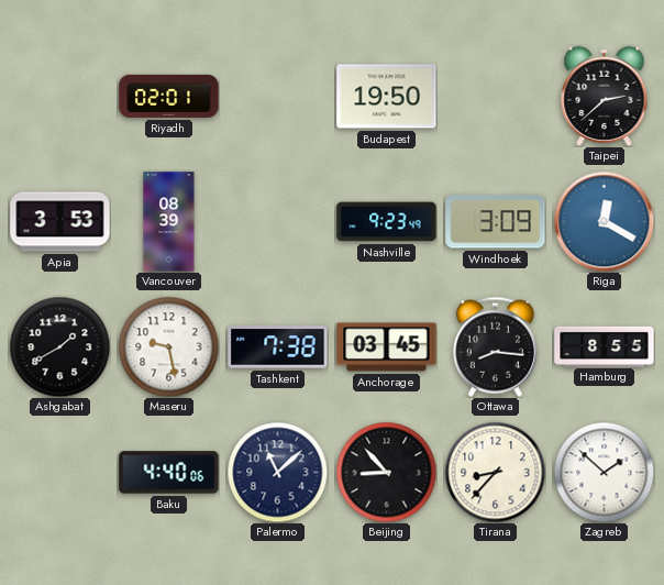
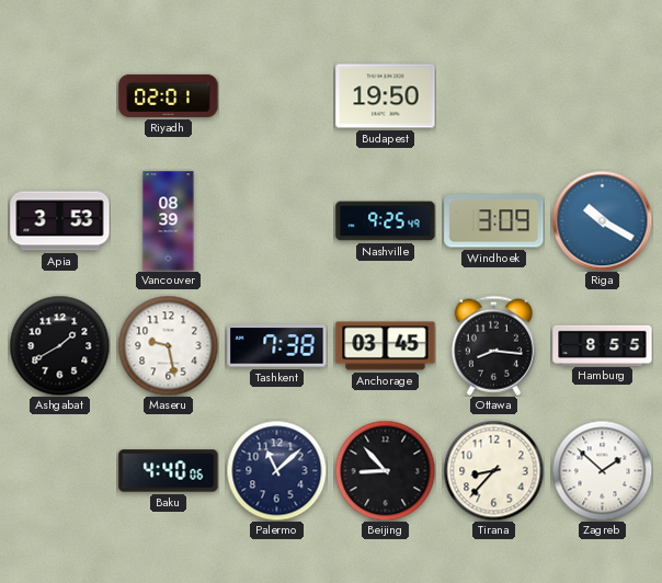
Taipei: 2:38 -> none (605, 96)
Nashville: 9:23 -> 9:25 (386, 221)
Riga: 12:20 -> 10:20 (602, 220)
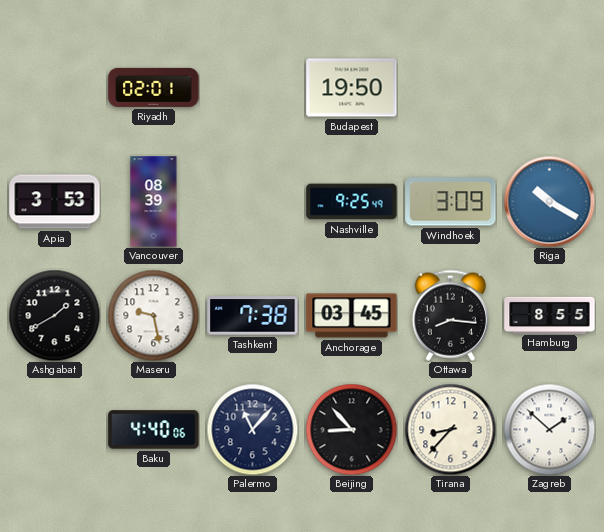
Palermo: 11:08 -> 11:07 (252, 429)
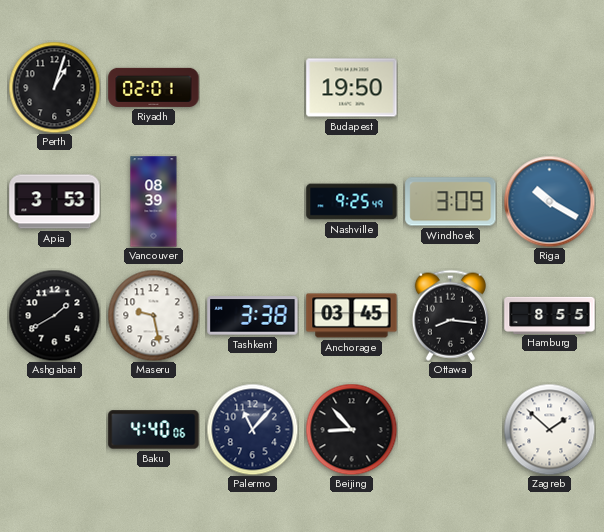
Perth: none -> 1:03 (54, 87)
Tashkent: 7:38 -> 3:38 (253, 316)
Tirana: 8:37 -> none (450, 429)
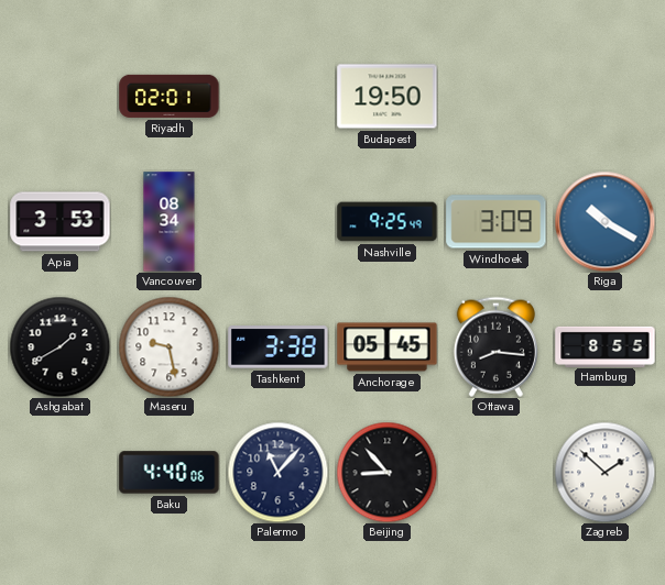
Perth: 1:03 -> none (54, 87)
Vancouver: 08:39 -> 08:34 (170, 222)
Anchorage: 03:45 -> 05:45 (388, 347)
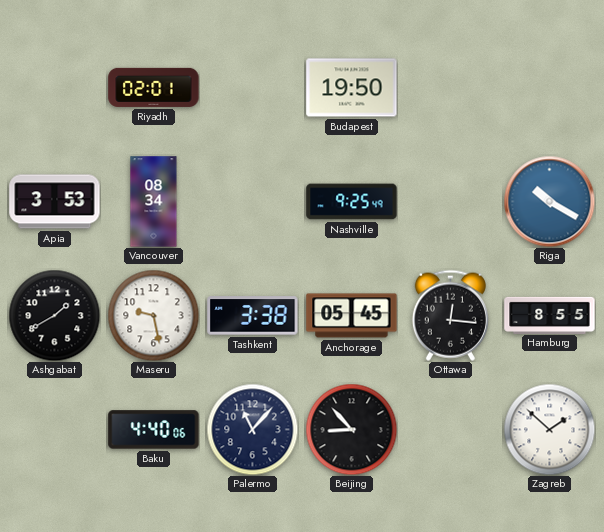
Windhoek: 3:09 -> none (497, 222)
Ottawa: 8:16 -> 12:16 (450, 315)
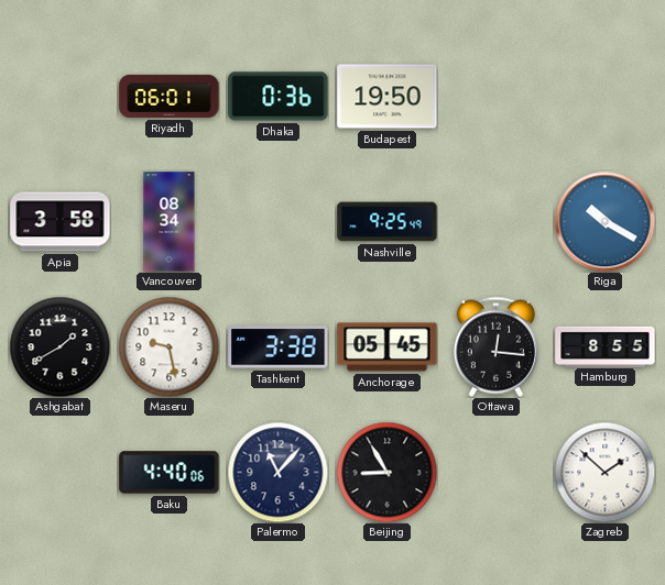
Riyadh: 02:01 -> 06:01 (170, 96)
Dhaka: none -> 0:36 (279, 97)
Apia: 3:53 -> 3:58 (61, 222)
Beijing: 8:53 -> 8:55 (386, 472)
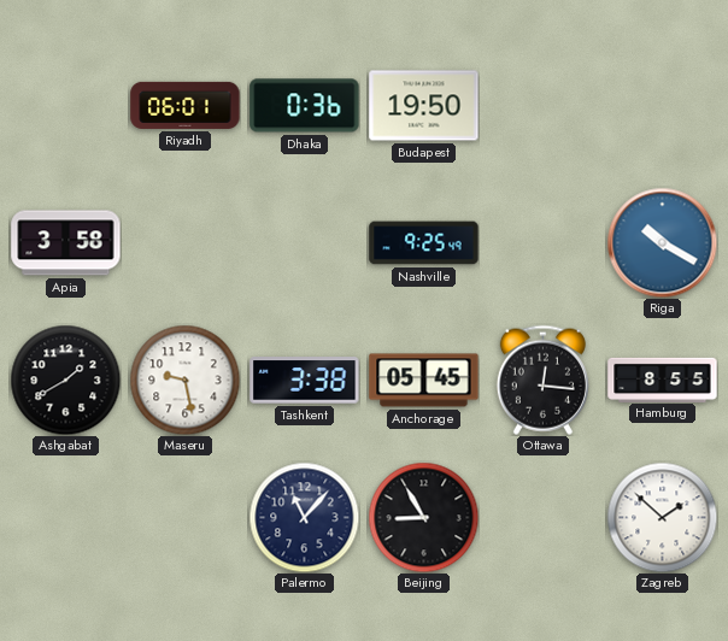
Vancouver: 08:34 -> none (170, 222)
Baku: 4:40 -> none (170, 473)
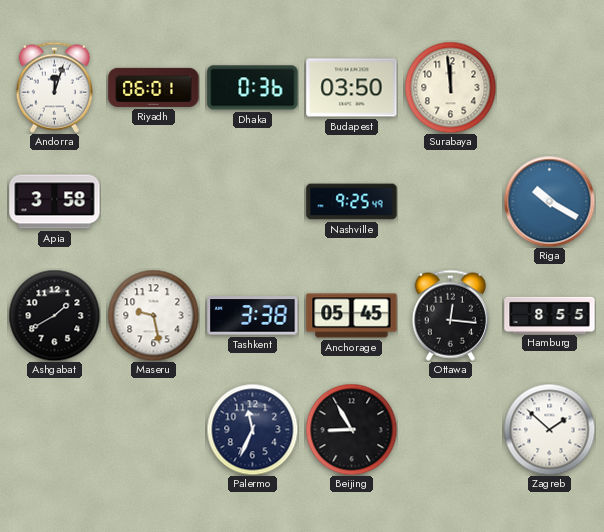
Andorra: none -> 12:03 (54, 87)
Budapest: 19:50 -> 03:50 (352, 88)
Surabaya: none -> 11:59 (450, 87)
Palermo: 11:07 -> 11:34 (252, 429)
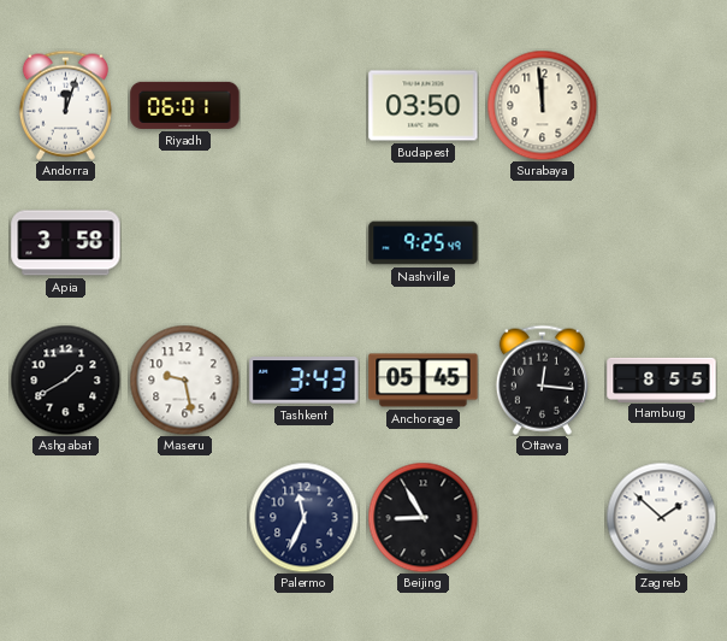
Dhaka: 0:36 -> none (253, 88)
Riga: 10:20 -> none (549, 201)
Tashkent: 3:38 -> 3:43 (305, 381)
